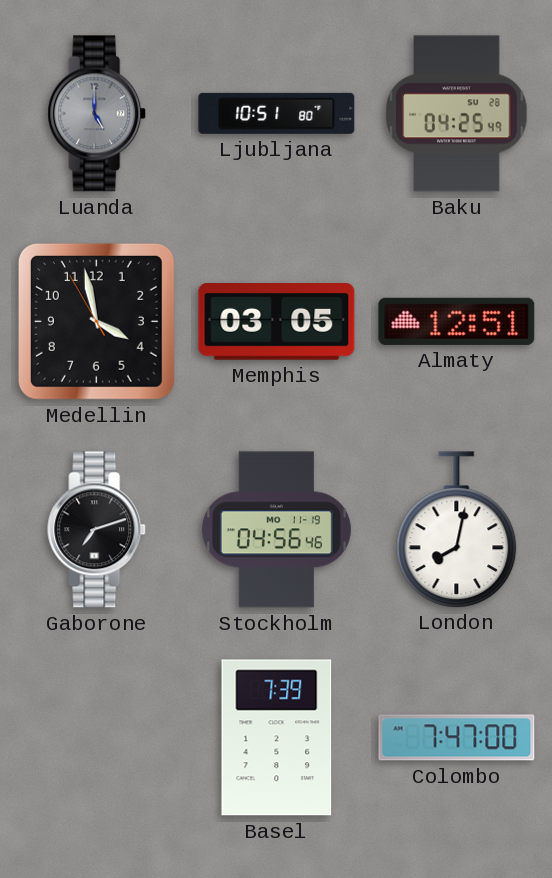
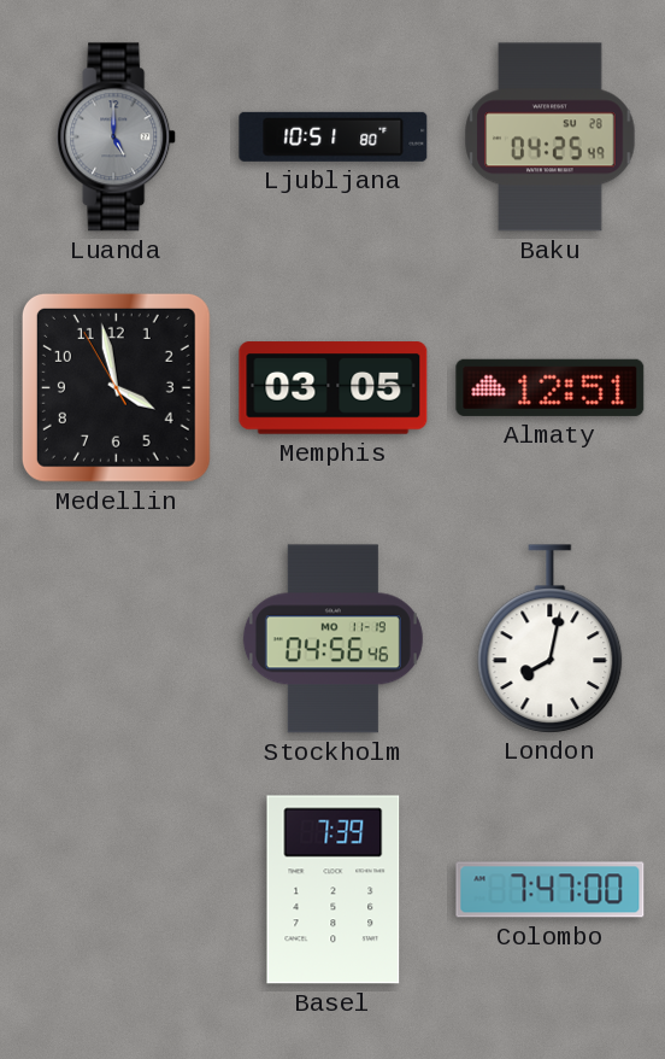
Gaborone: 7:12 -> none (97, 530)
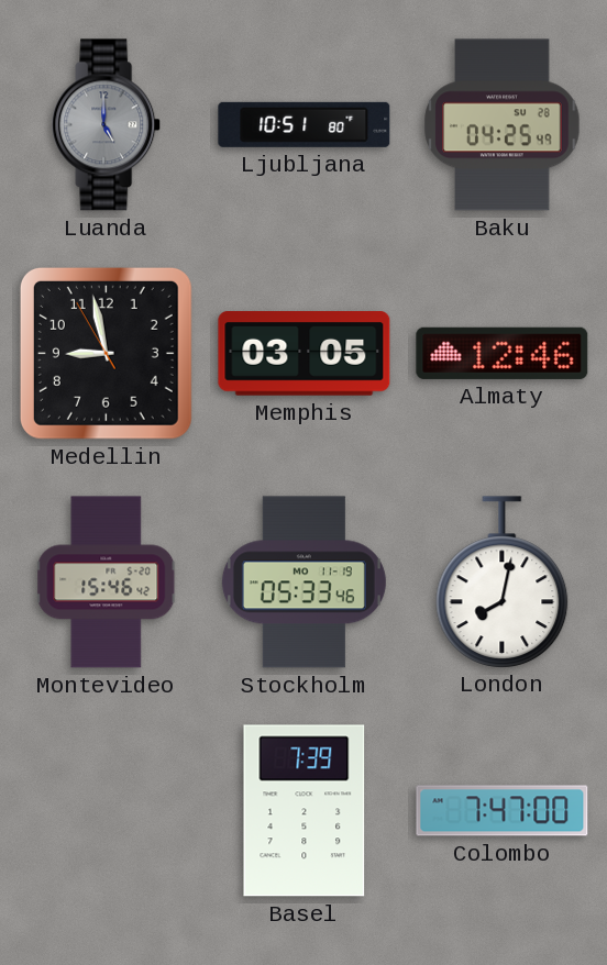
Medellin: 3:57 -> 8:57 (106, 353)
Almaty: 12:51 -> 12:46 (503, 353)
Montevideo: none -> 15:46 (107, 583)
Stockholm: 04:56 -> 05:33 (304, 583)
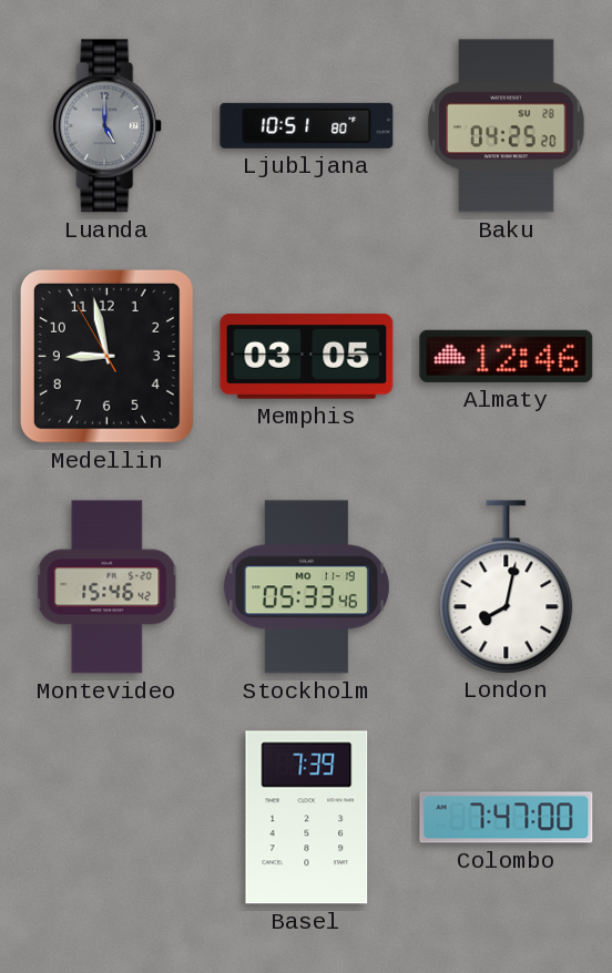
Baku: 04:25:49 -> 04:25:20 (507, 126)
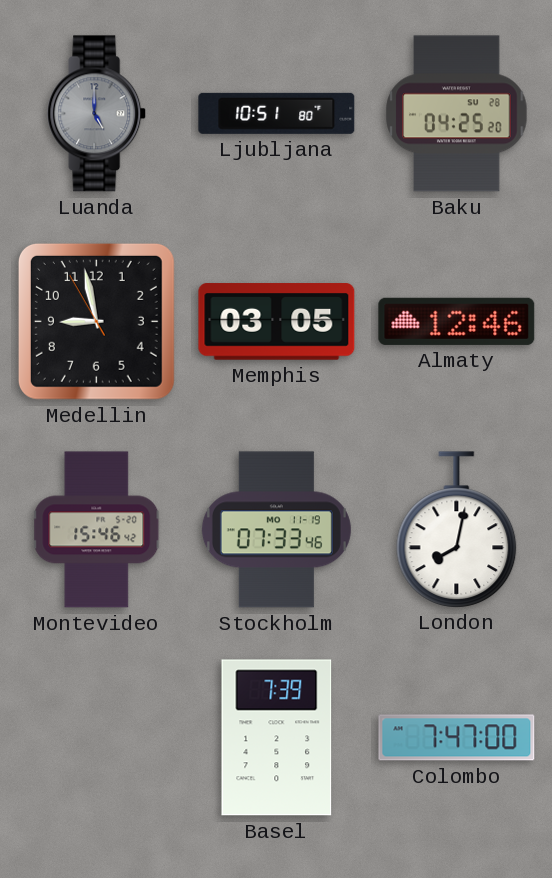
Stockholm: 05:33 -> 07:33 (276, 530)
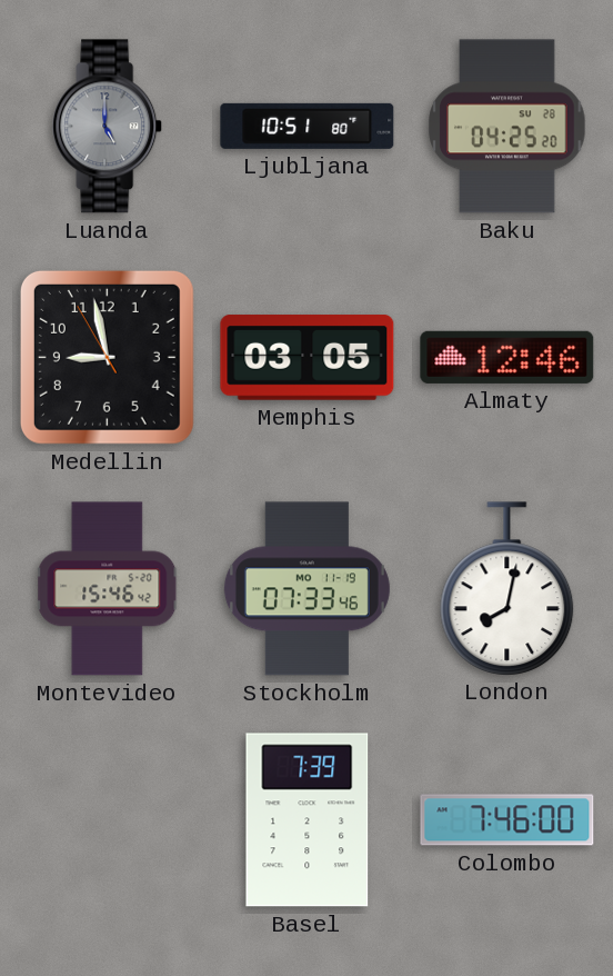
Colombo: 7:47 -> 7:46 (508, 820)
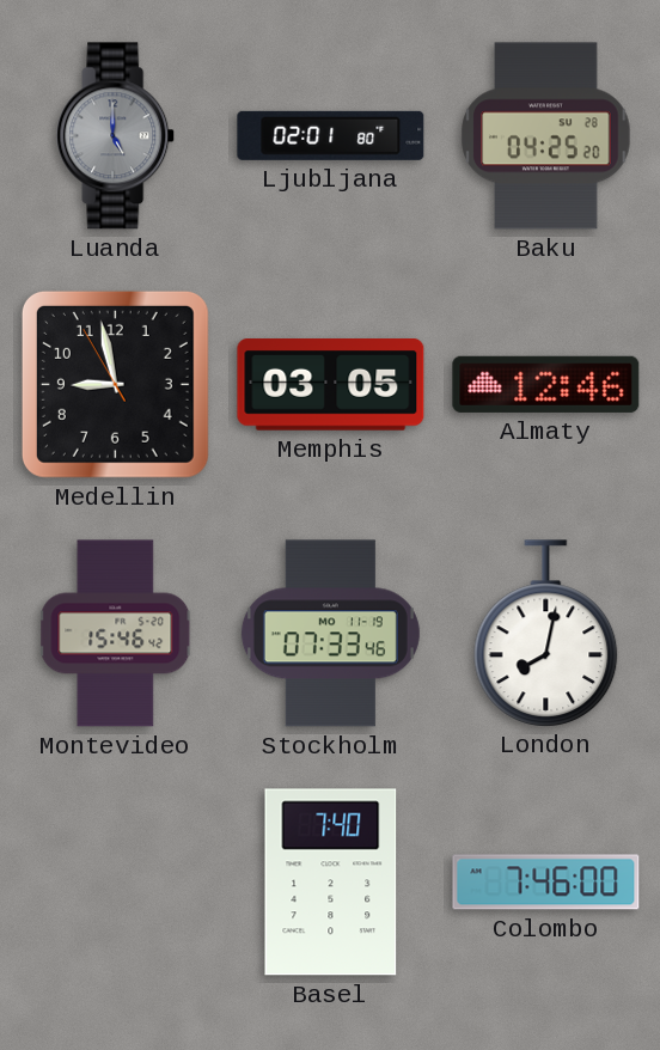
Ljubljana: 10:51 -> 02:01 (331, 135)
Basel: 7:39 -> 7:40 (331, 883)
